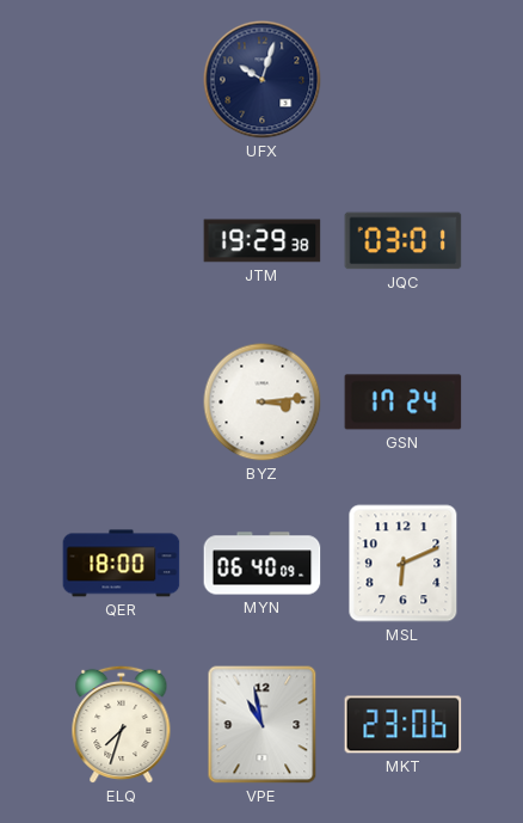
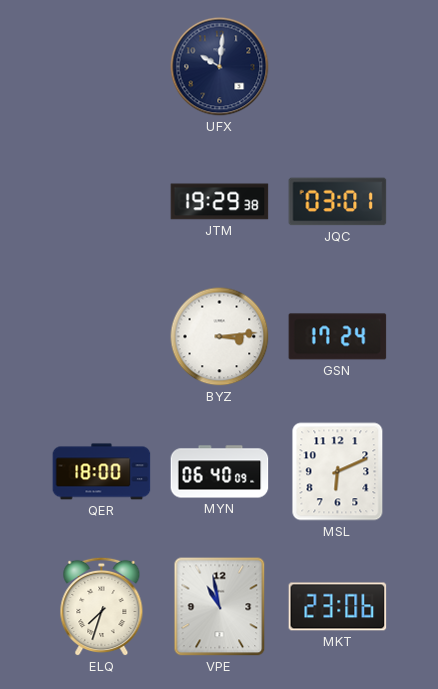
UFX: 10:03 -> 10:01 (220, 67)
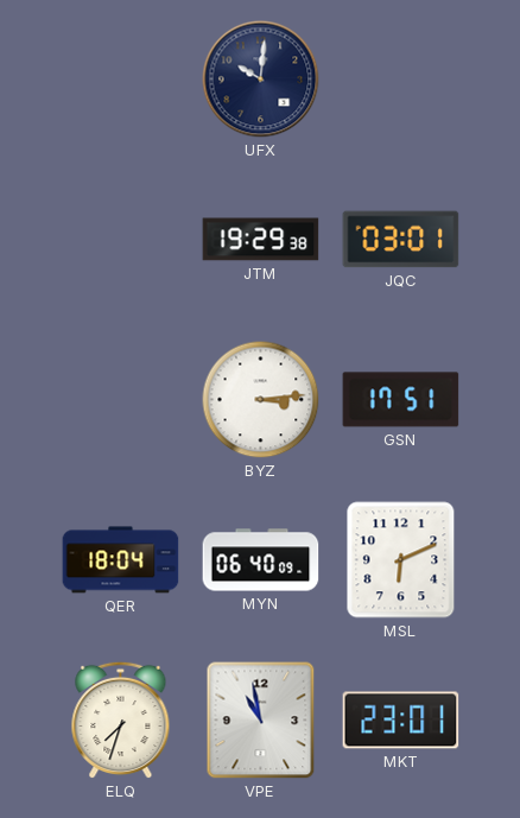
GSN: 17:24 -> 17:51 (401, 400)
QER: 18:00 -> 18:04 (121, 560)
MKT: 23:06 -> 23:01 (401, 721)
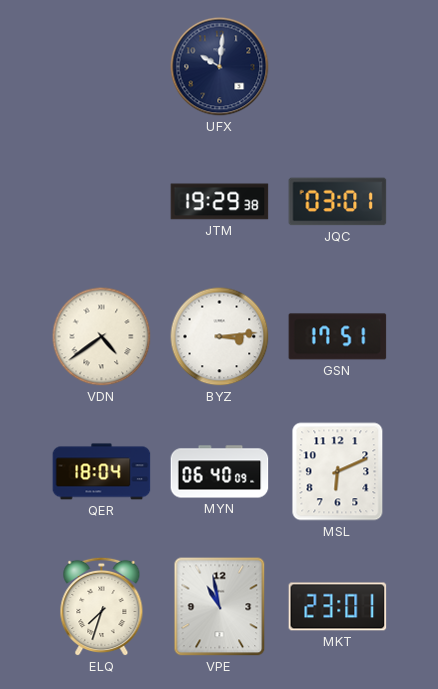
VDN: none -> 4:39 (102, 337)
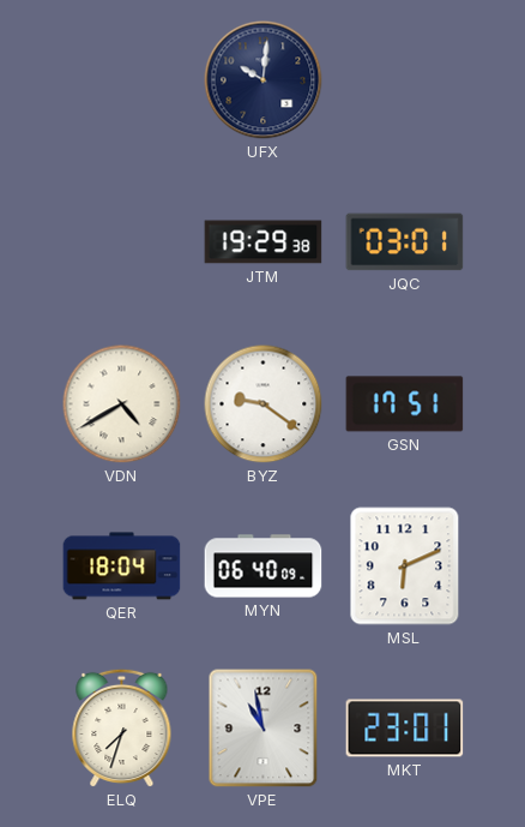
VDN: 4:39 -> 4:40 (122, 404)
BYZ: 3:14 -> 9:21 (264, 404)
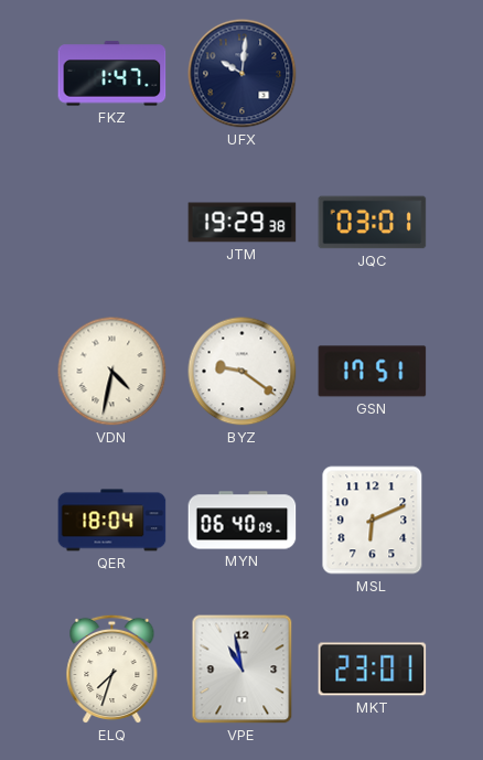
FKZ: none -> 1:47 (112, 74)
VDN: 4:40 -> 4:32 (112, 372)
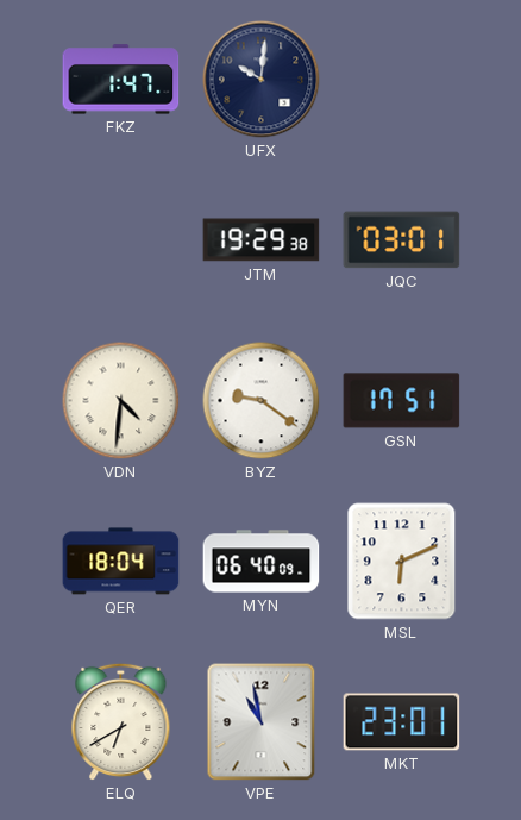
VDN: 4:32 -> 4:31 (121, 401)
ELQ: 7:33 -> 6:40 (121, 722)
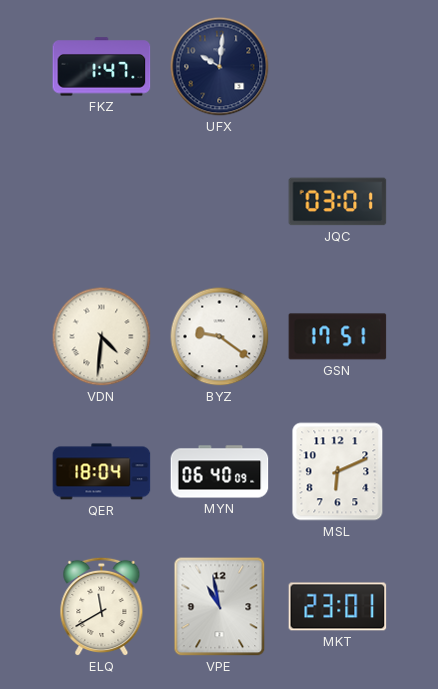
JTM: 19:29 -> none (262, 240)
ELQ: 6:40 -> 11:40 (102, 607)
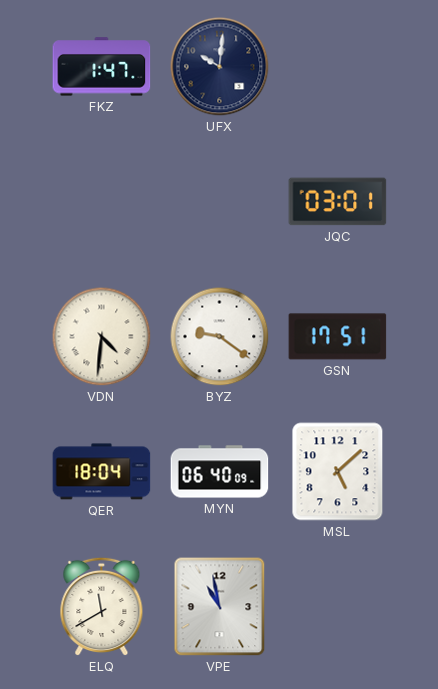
MSL: 6:11 -> 5:08 (338, 472)
MKT: 23:01 -> none (338, 607)
